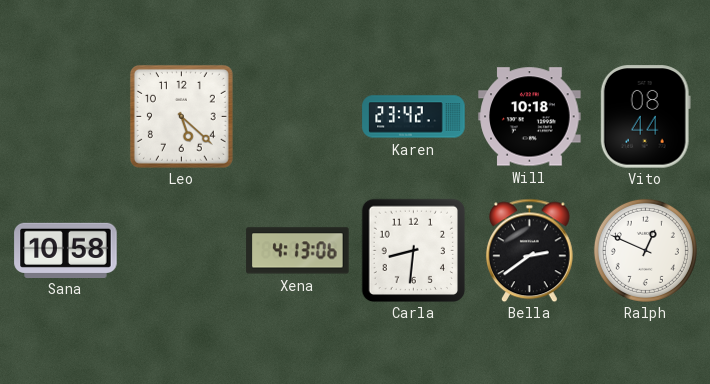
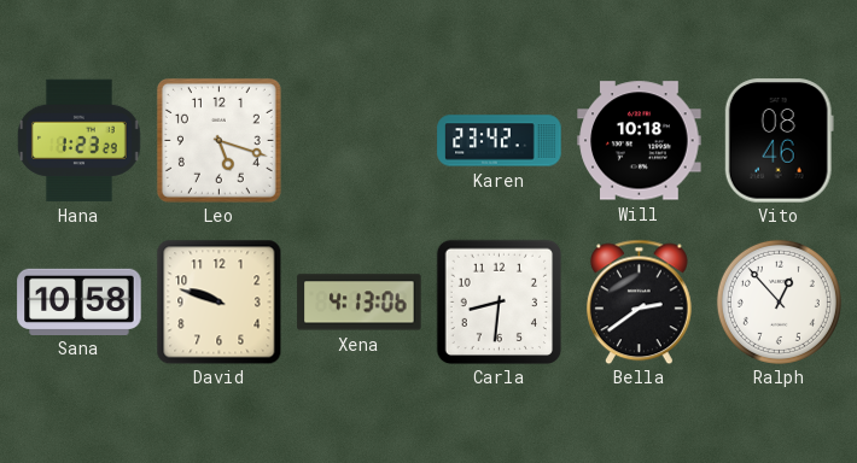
Hana: none -> 1:23 (78, 141)
Leo: 5:22 -> 5:18 (218, 140)
Vito: 08:44 -> 08:46 (779, 141)
David: none -> 9:48 (218, 301)
Ralph: 12:49 -> 12:53 (779, 301)
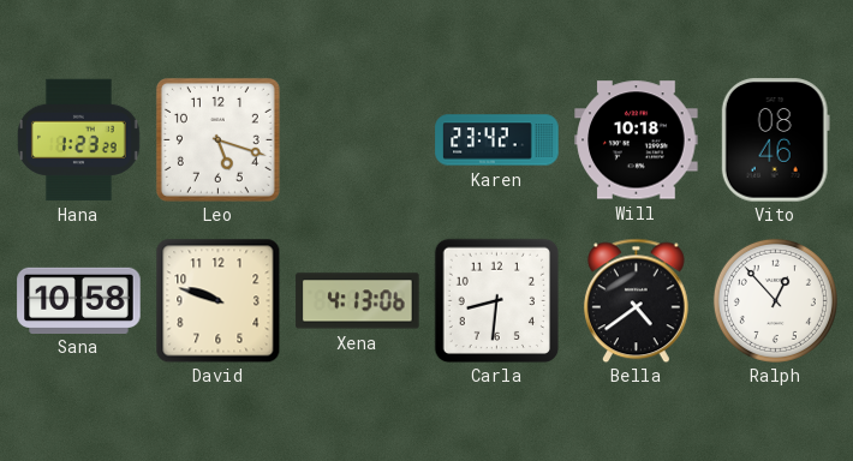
Bella: 2:39 -> 4:39 (636, 300)
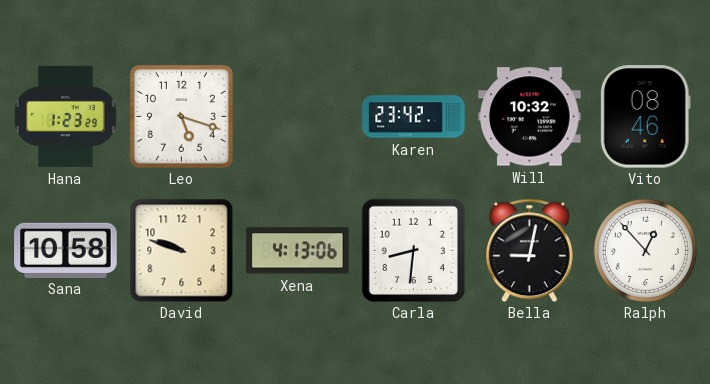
Will: 10:18 -> 10:32 (530, 117)
Bella: 4:39 -> 9:02 (529, 250)
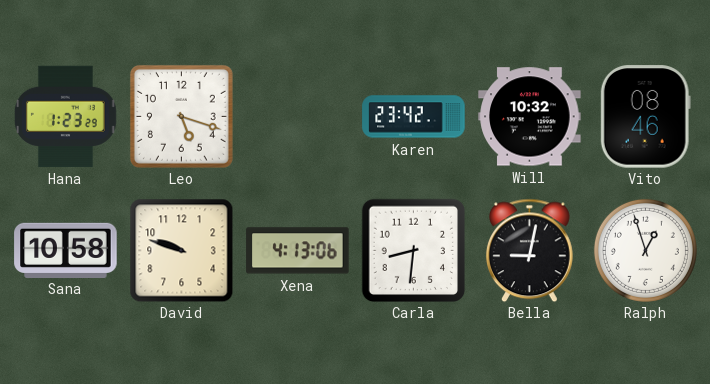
Ralph: 12:53 -> 12:57 (645, 250)
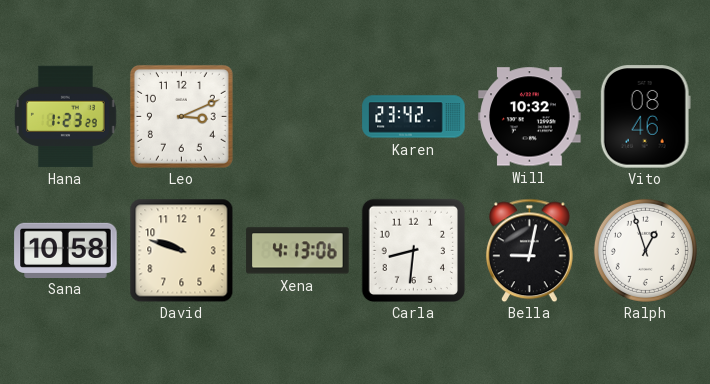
Leo: 5:18 -> 3:11 (181, 116)
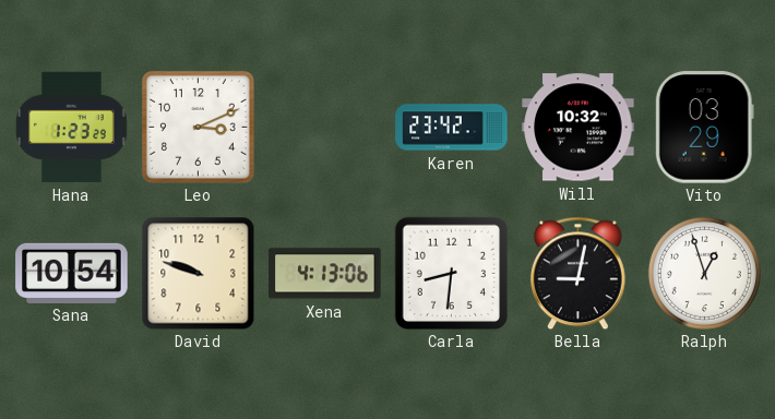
Vito: 08:46 -> 03:29 (704, 128)
Sana: 10:58 -> 10:54 (72, 273)
